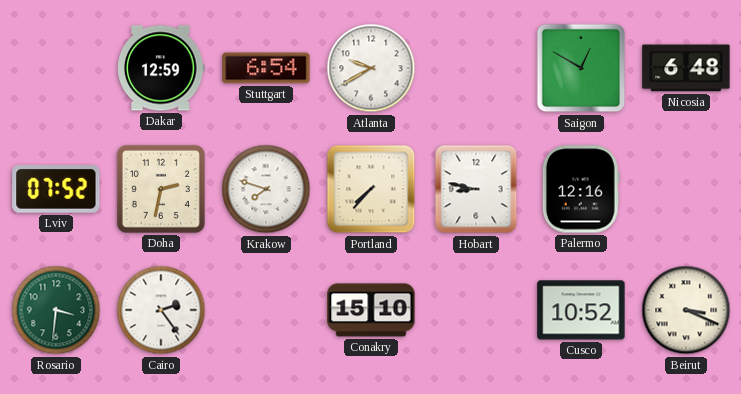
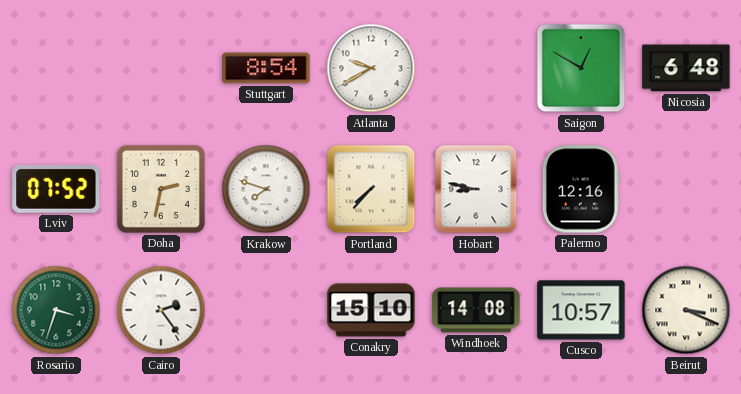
Dakar: 12:59 -> none (161, 68)
Stuttgart: 6:54 -> 8:54 (266, 68)
Rosario: 3:31 -> 3:33 (56, 310)
Windhoek: none -> 14:08 (476, 310)
Cusco: 10:52 -> 10:57 (581, 310)
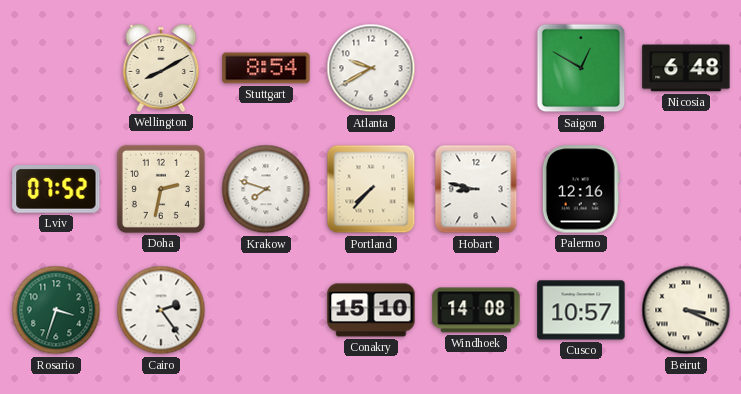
Wellington: none -> 8:10 (161, 68)
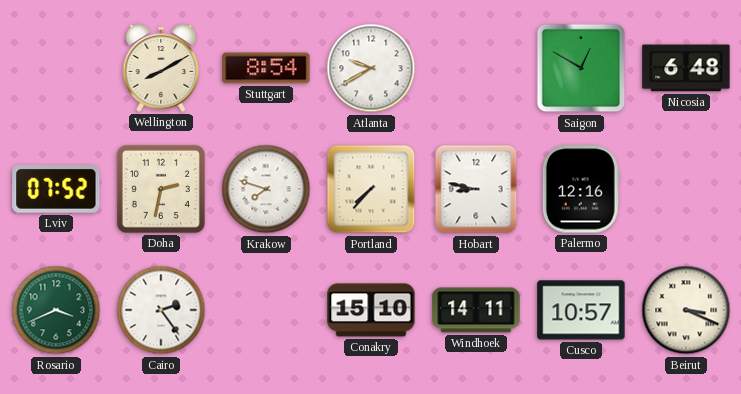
Rosario: 3:33 -> 3:41 (56, 310)
Windhoek: 14:08 -> 14:11 (476, 310)
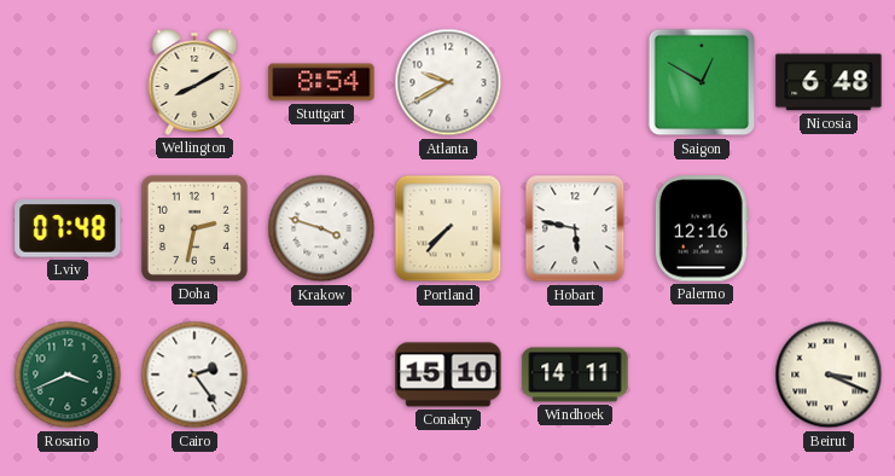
Lviv: 07:52 -> 07:48 (68, 230)
Krakow: 7:48 -> 3:48 (321, 228)
Hobart: 8:47 -> 5:47 (575, 228)
Cusco: 10:57 -> none (581, 310)
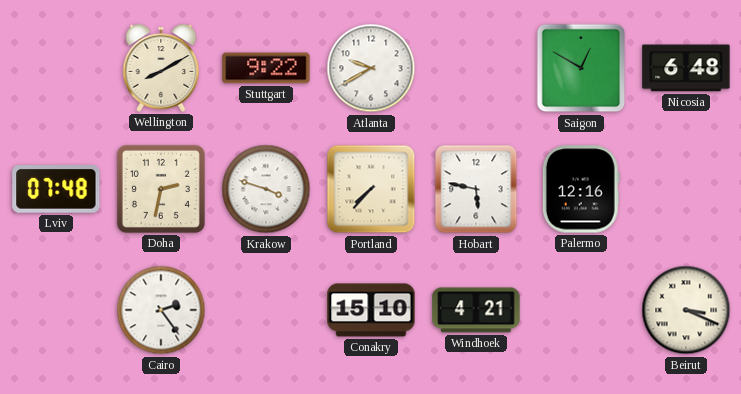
Stuttgart: 8:54 -> 9:22 (266, 68)
Rosario: 3:41 -> none (68, 375)
Windhoek: 14:11 -> 4:21 (476, 310)
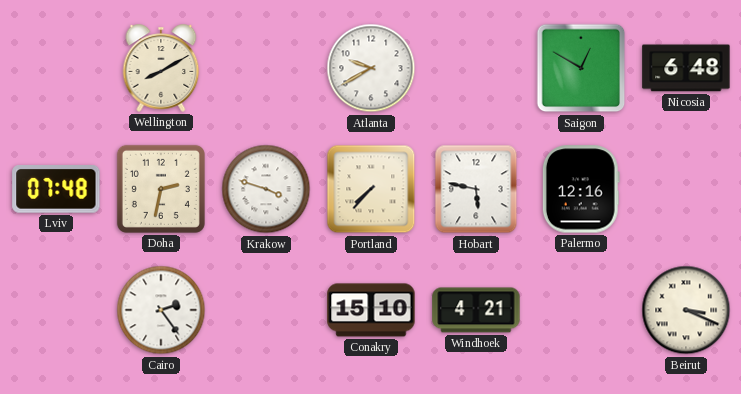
Stuttgart: 9:22 -> none (266, 68)
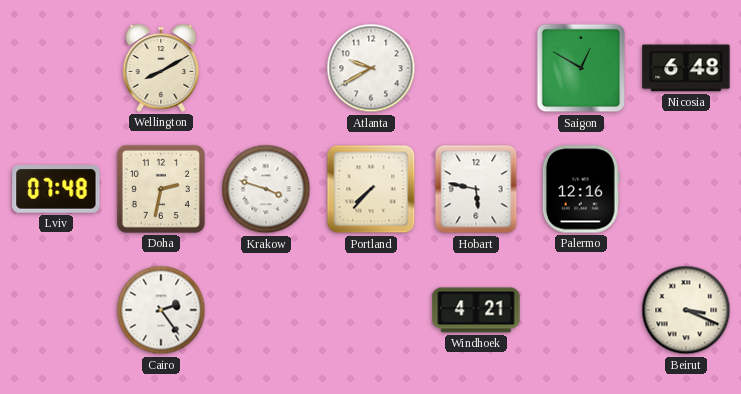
Conakry: 15:10 -> none (371, 310)
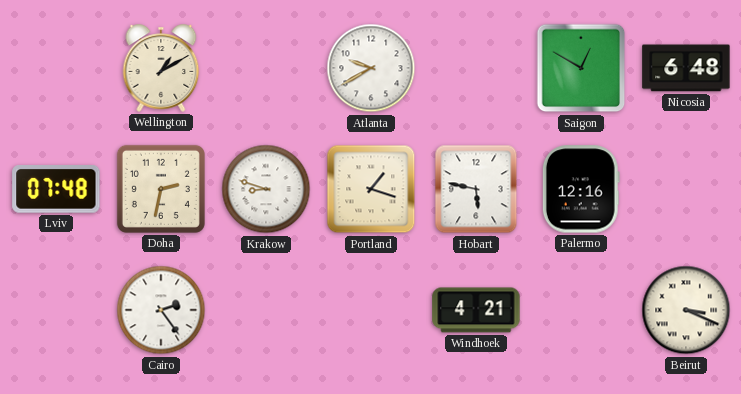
Wellington: 8:10 -> 1:10 (161, 68)
Krakow: 3:48 -> 8:48 (266, 189)
Portland: 7:37 -> 1:18 (371, 189)
